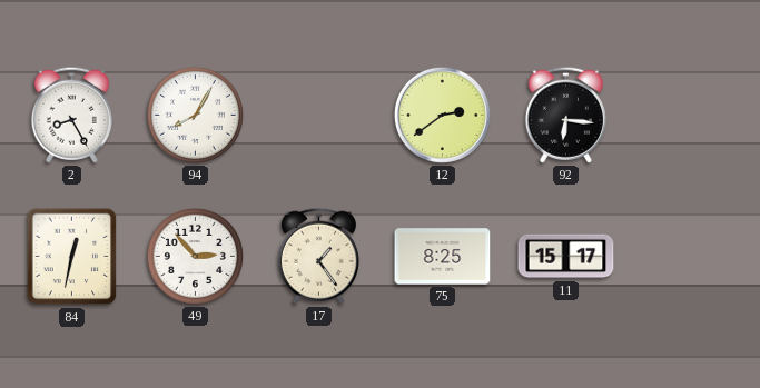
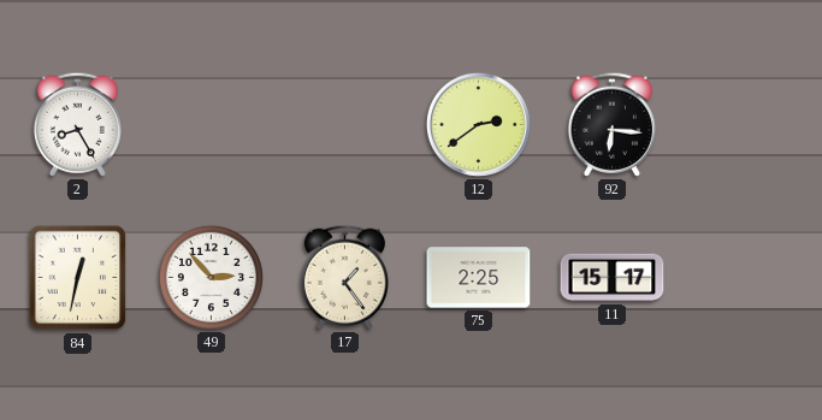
94: 8:05 -> none (195, 115)
75: 8:25 -> 2:25 (479, 278)
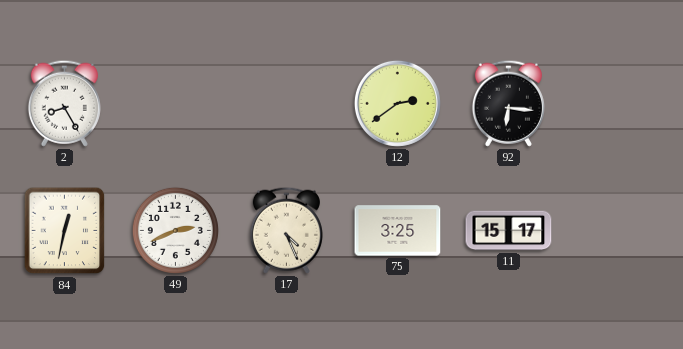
49: 2:53 -> 2:41 (175, 230)
17: 1:24 -> 4:26 (286, 230)
75: 2:25 -> 3:25 (398, 231)
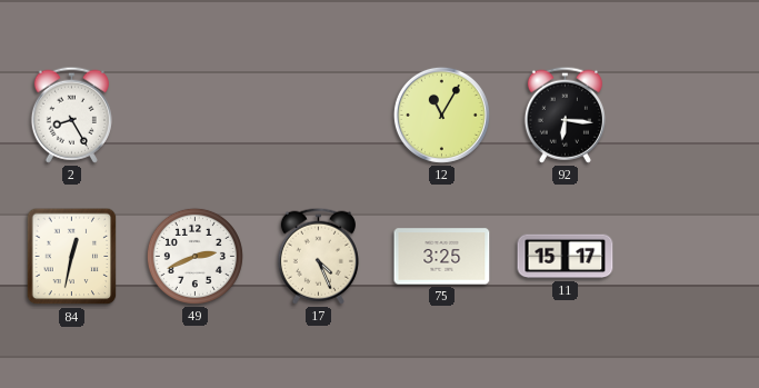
12: 2:39 -> 11:05 (441, 115)
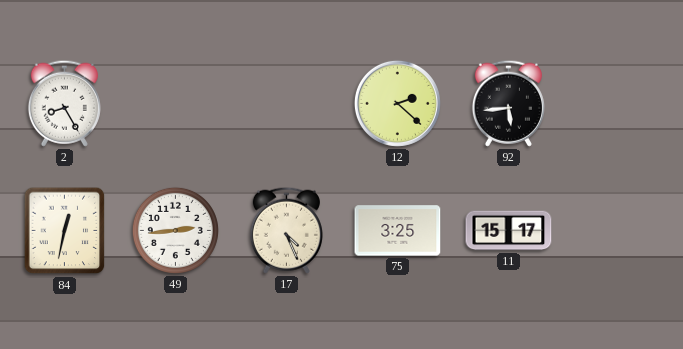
12: 11:05 -> 2:22 (397, 103)
92: 6:16 -> 5:44 (508, 103)
49: 2:41 -> 2:44 (175, 230)
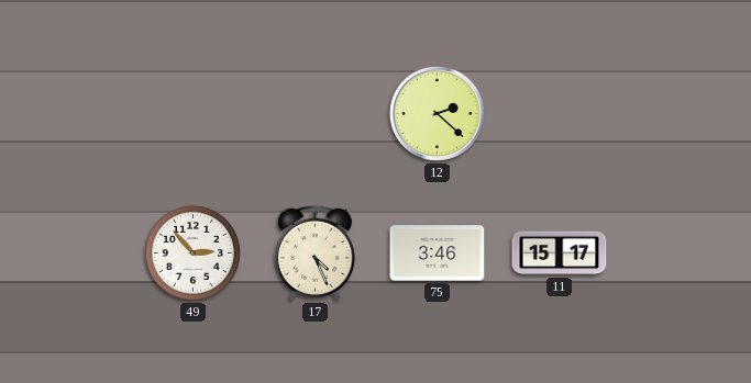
2: 8:25 -> none (64, 103)
92: 5:44 -> none (508, 103)
84: 12:32 -> none (65, 231)
49: 2:44 -> 2:53 (192, 252)
75: 3:25 -> 3:46 (438, 254)
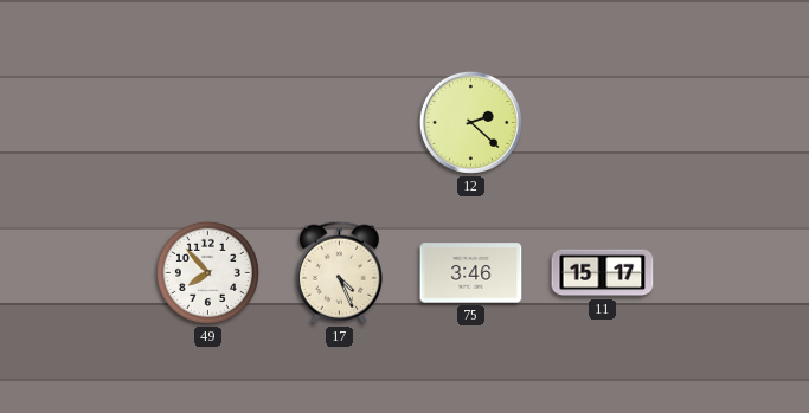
49: 2:53 -> 7:53 (207, 272)
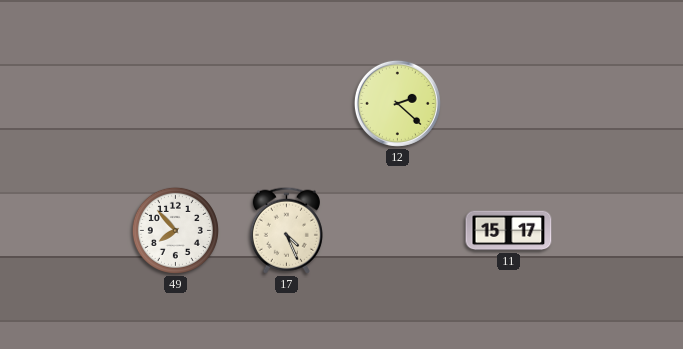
75: 3:46 -> none (471, 273)
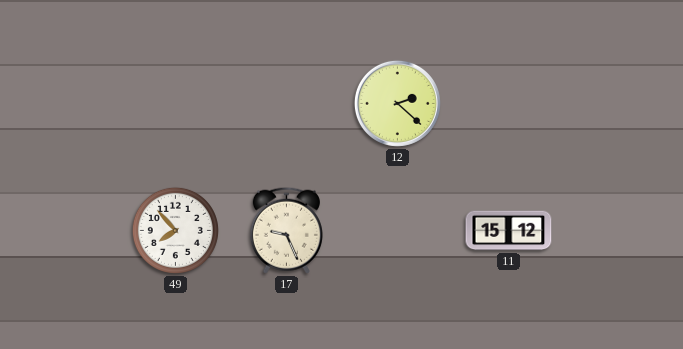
17: 4:26 -> 9:26 (286, 230)
11: 15:17 -> 15:12 (509, 231)
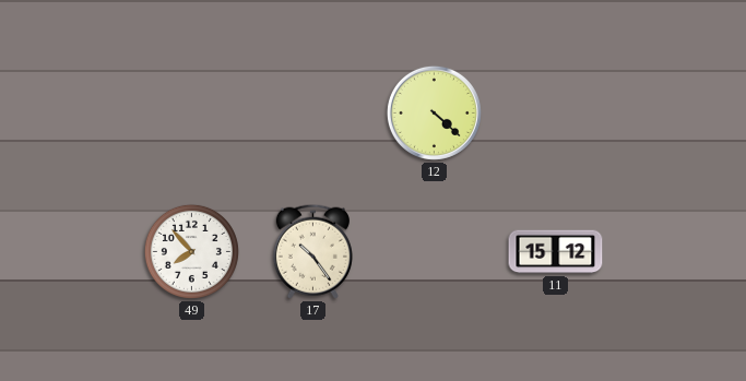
12: 2:22 -> 4:22 (434, 112)
17: 9:26 -> 10:24 (312, 251)
